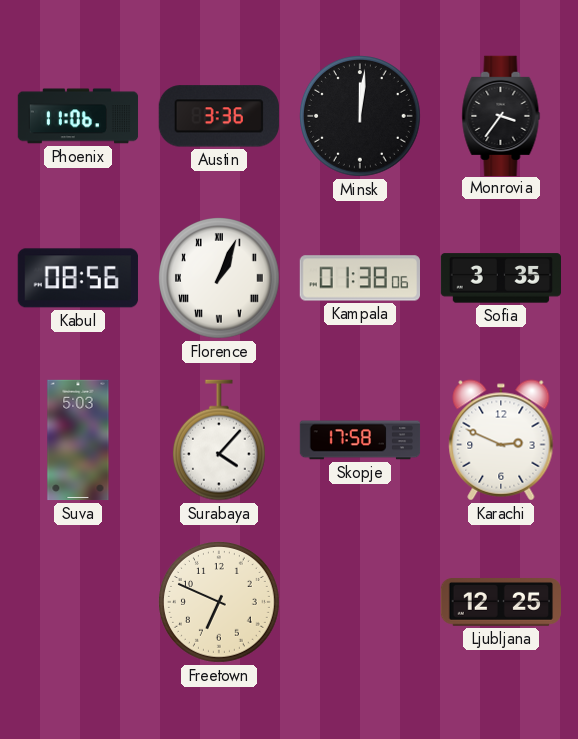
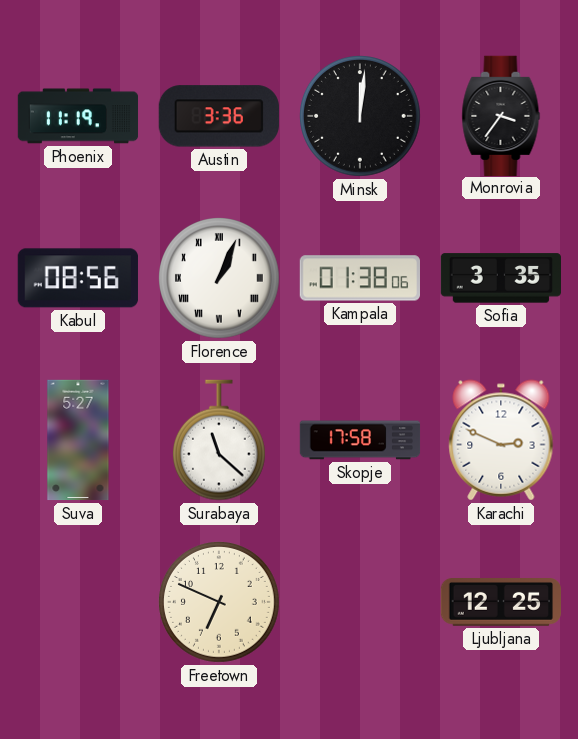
Phoenix: 11:06 -> 11:19 (78, 116)
Suva: 5:03 -> 5:27 (78, 440)
Surabaya: 4:07 -> 11:22 (219, 440)
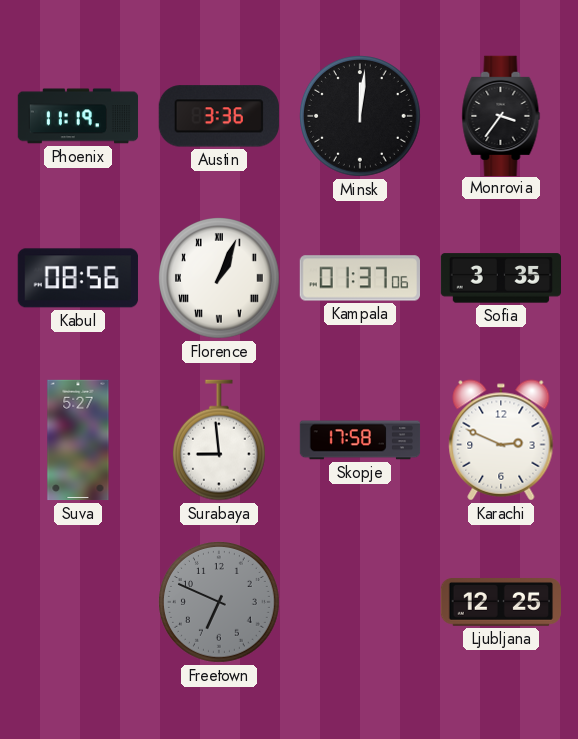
Kampala: 01:38 -> 01:37 (359, 278)
Surabaya: 11:22 -> 8:59 (219, 440)
Freetown dial: cream -> grey (220, 603)
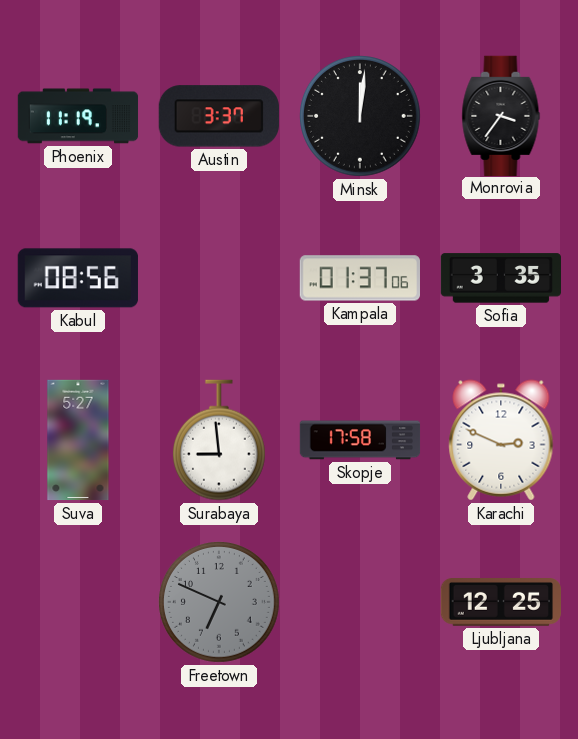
Austin: 3:36 -> 3:37 (219, 116)
Florence: 1:04 -> none (220, 279)
